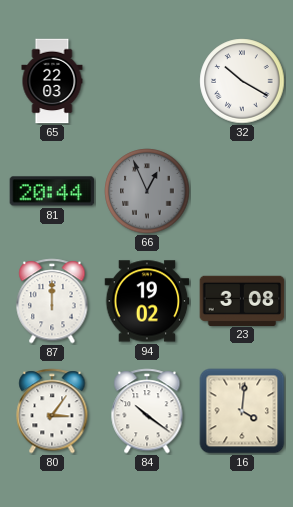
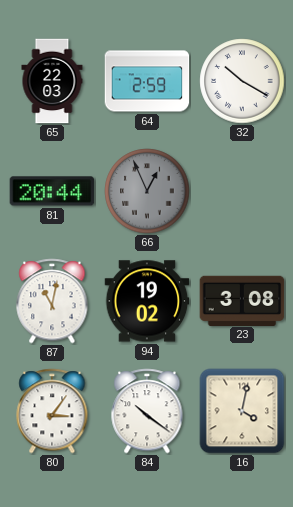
64: none -> 2:59 (147, 81)
87: 12:00 -> 11:02 (52, 301)
16: 4:01 -> 4:02 (242, 411)
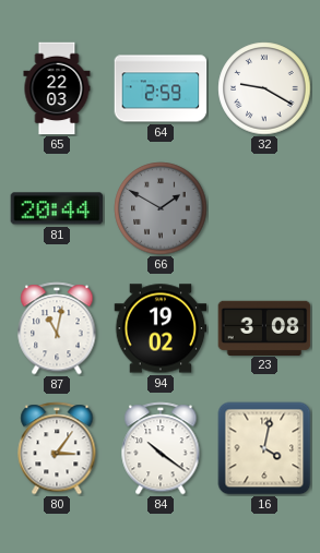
32: 10:20 -> 9:20 (264, 88)
66: 12:56 -> 1:50 (161, 208)
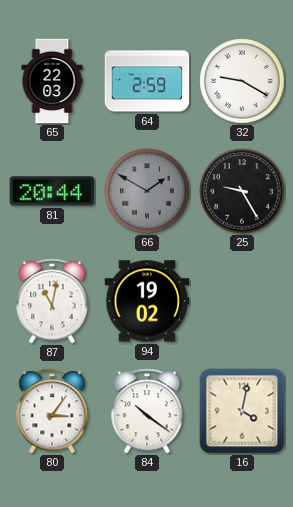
25: none -> 9:25 (242, 191)
23: 3:08 -> none (264, 327)
